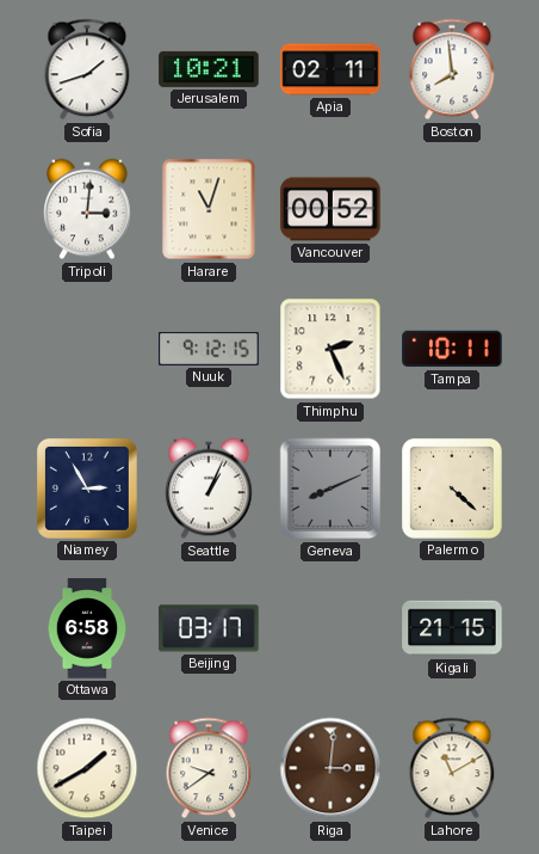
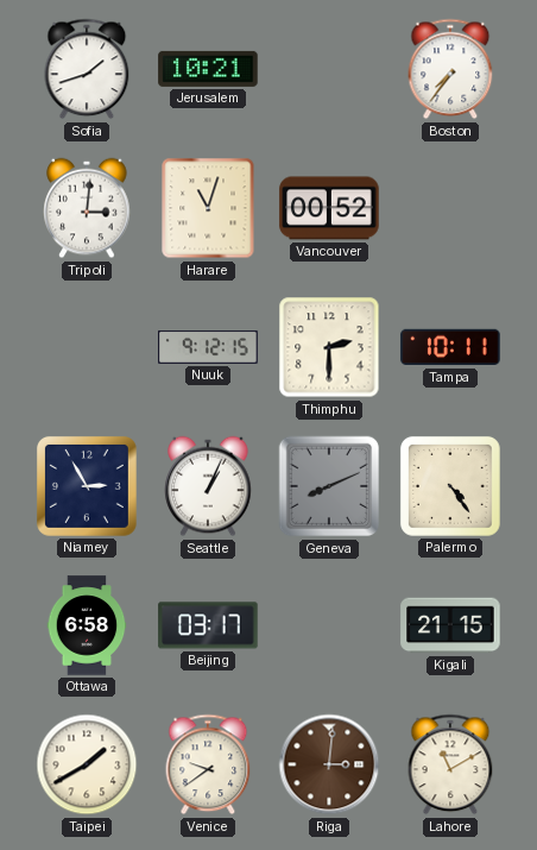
Apia: 02:11 -> none (330, 69)
Boston: 7:59 -> 7:36 (450, 69)
Thimphu: 2:26 -> 2:30 (329, 347)
Palermo: 4:22 -> 4:24 (450, 486)
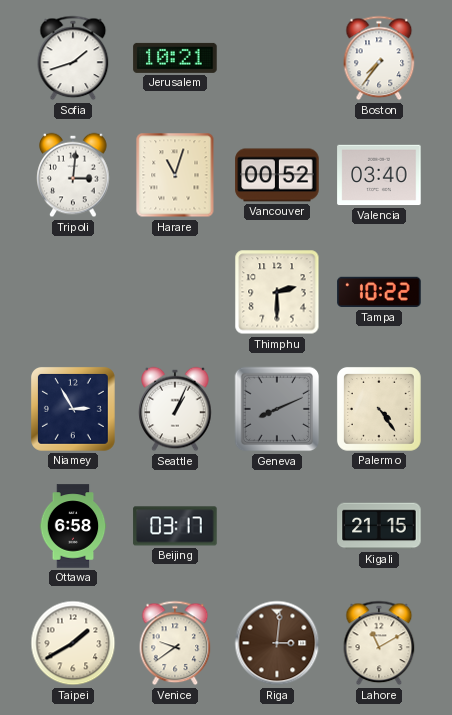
Valencia: none -> 03:40 (379, 175)
Nuuk: 9:12 -> none (208, 347)
Tampa: 10:11 -> 10:22 (379, 292)
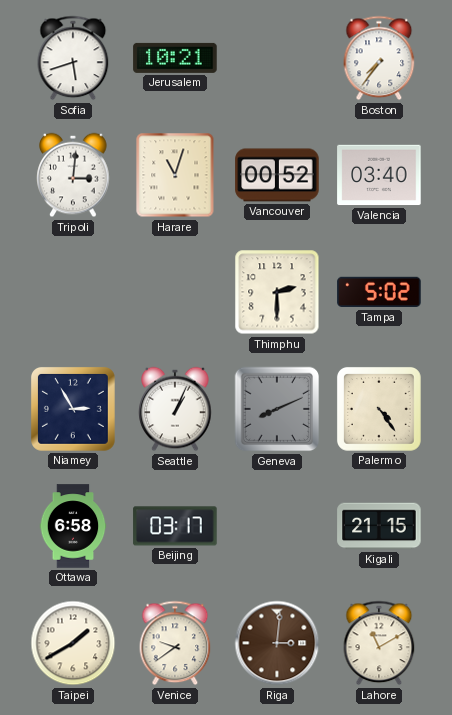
Sofia: 1:42 -> 5:42 (73, 58)
Tampa: 10:22 -> 5:02 (379, 292)
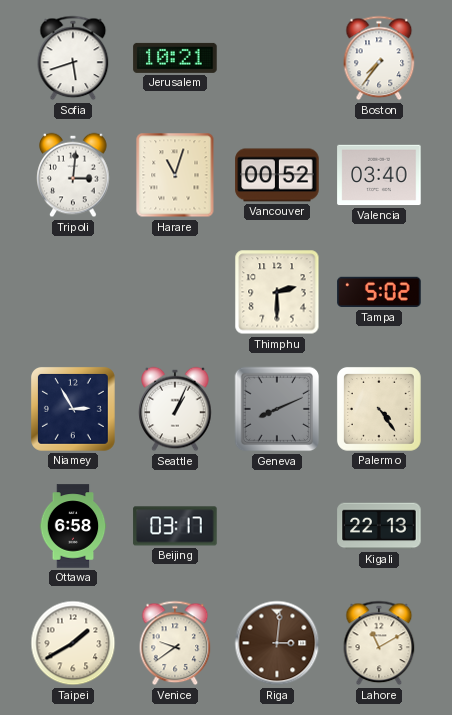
Kigali: 21:15 -> 22:13 (379, 526)
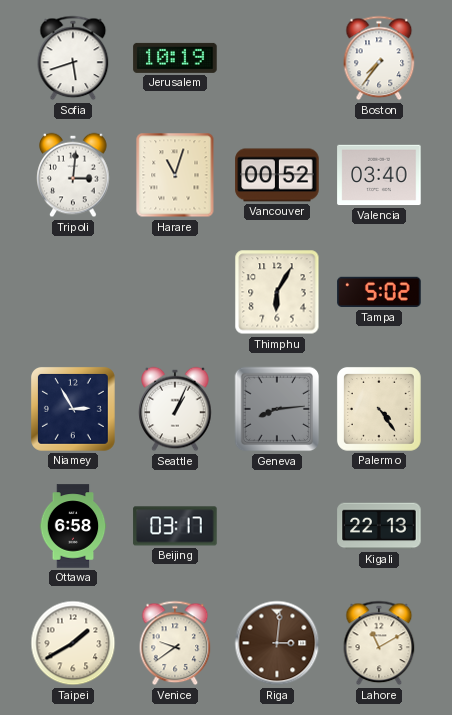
Jerusalem: 10:21 -> 10:19 (175, 58)
Thimphu: 2:30 -> 6:05 (277, 292)
Geneva: 8:11 -> 8:14 (277, 409)
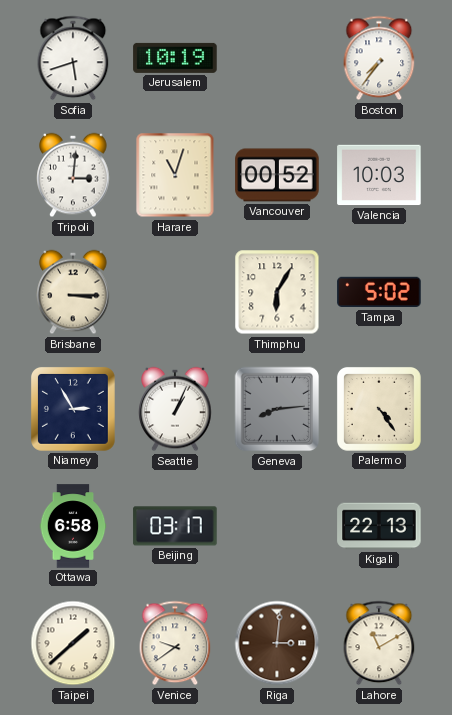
Valencia: 03:40 -> 10:03 (379, 175)
Brisbane: none -> 3:15 (73, 292)
Taipei: 1:40 -> 1:38 (73, 643)
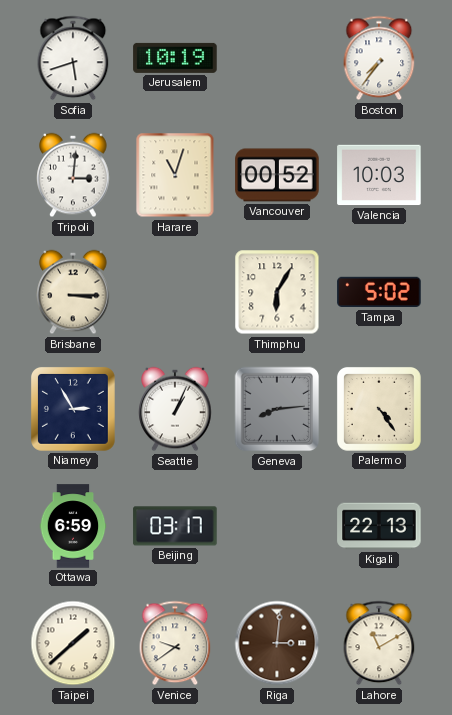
Ottawa: 6:58 -> 6:59 (73, 526)
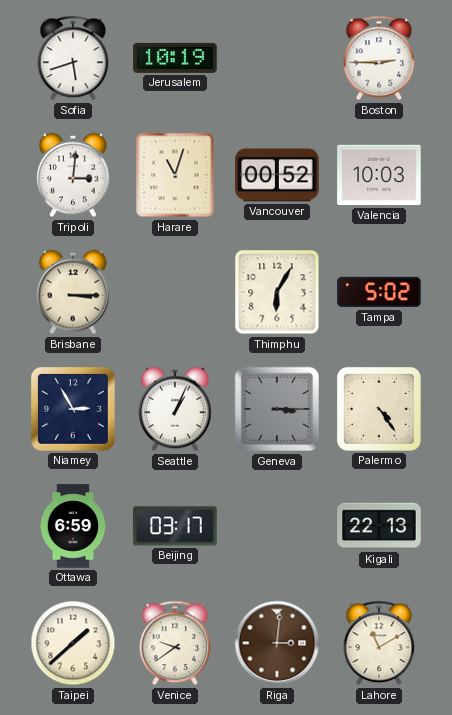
Boston: 7:36 -> 2:45 (379, 58)
Geneva: 8:14 -> 3:15 (277, 409)
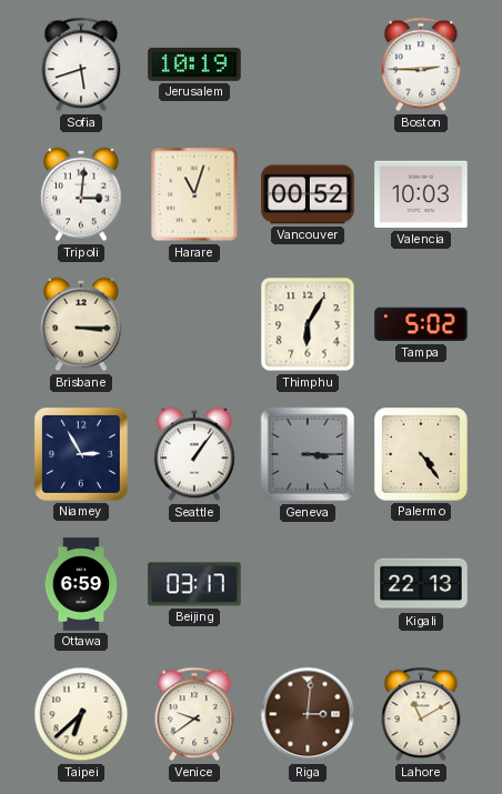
Seattle: 1:04 -> 1:06 (194, 454)
Taipei: 1:38 -> 6:38 (81, 714)
